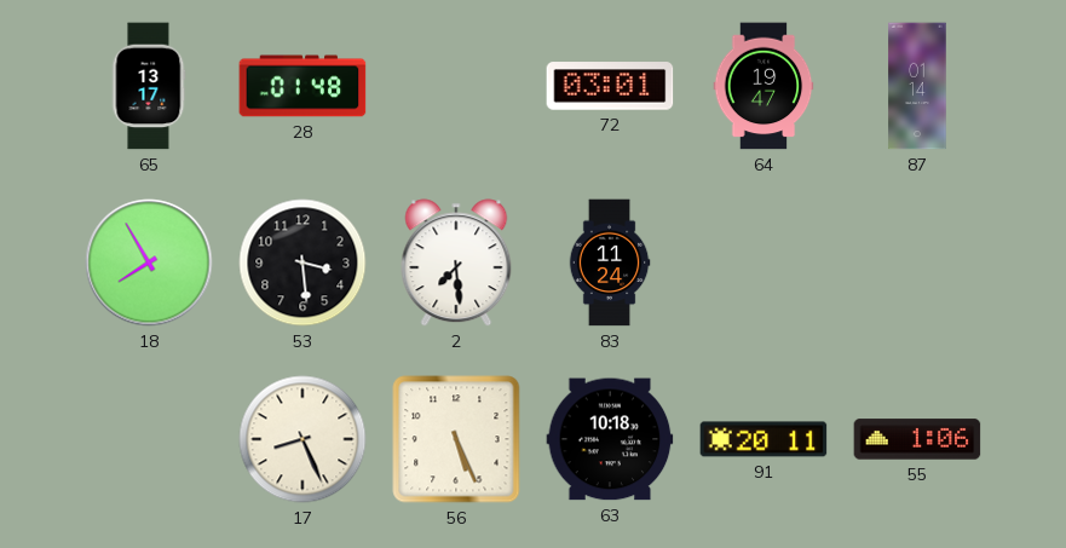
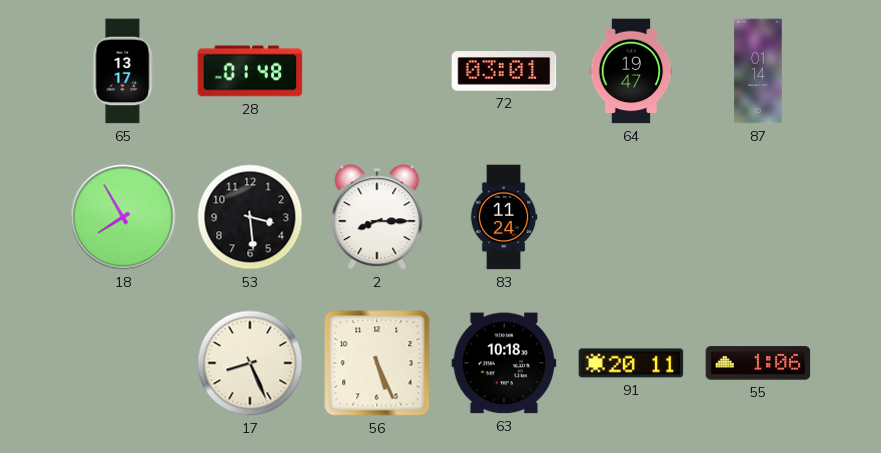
2: 7:29 -> 8:15 (377, 217)
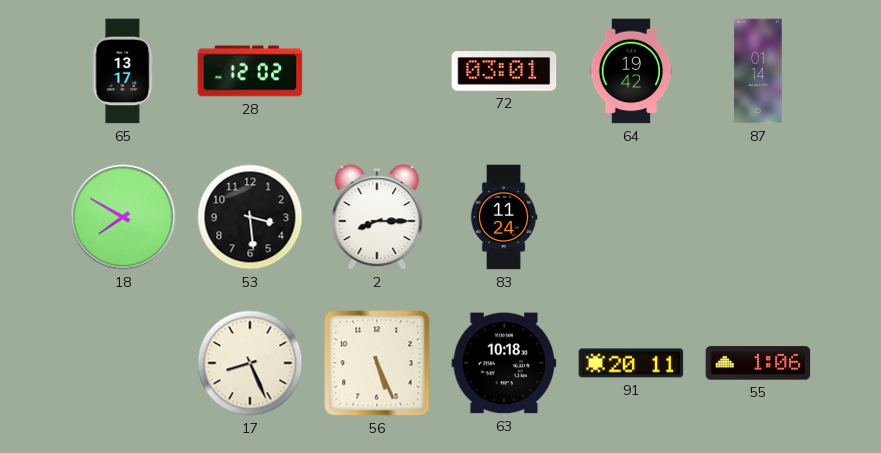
28: 01:48 -> 12:02 (250, 71)
64: 19:47 -> 19:42 (631, 71)
18: 7:55 -> 7:50 (123, 217)
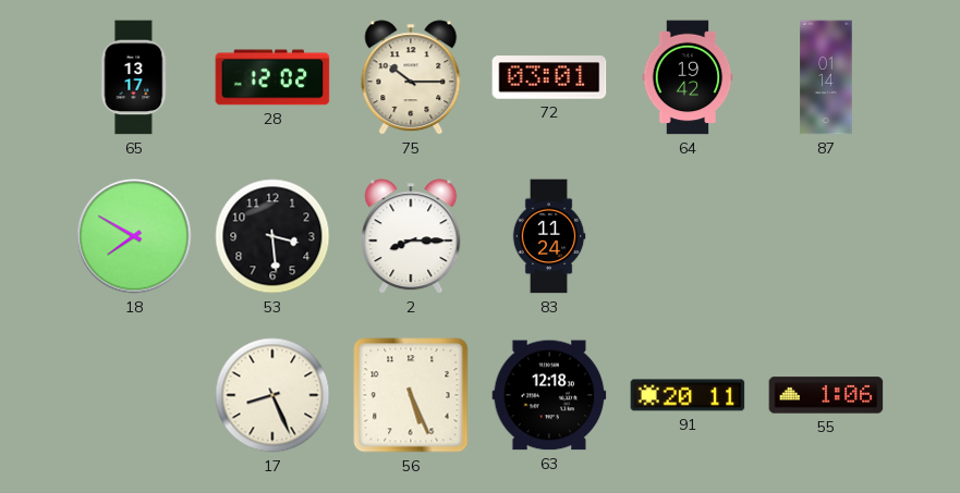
75: none -> 10:15 (411, 77)
63: 10:18 -> 12:18 (549, 395)
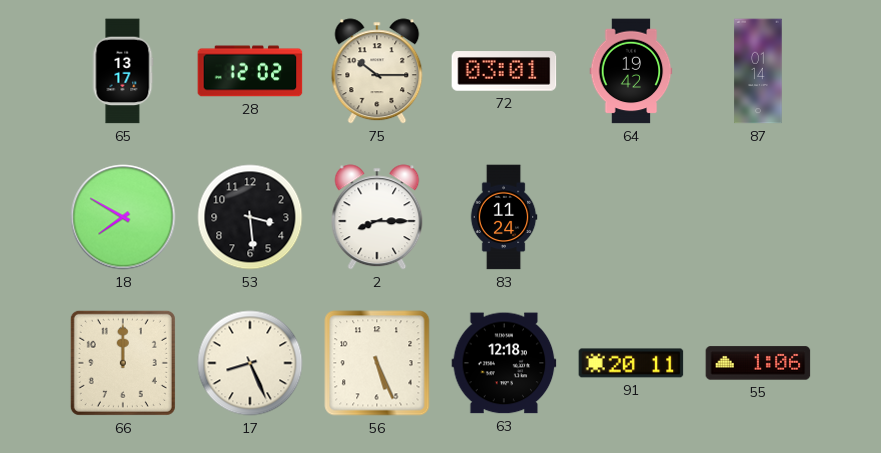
66: none -> 12:00 (123, 363)
